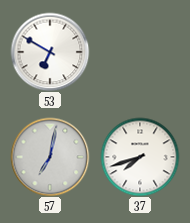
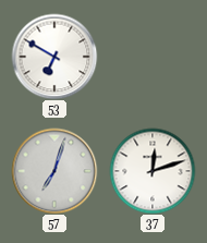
57: 7:02 -> 7:03 (54, 171)
37: 7:42 -> 12:12 (153, 171)
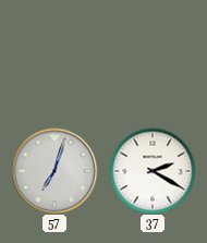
53: 6:50 -> none (54, 57)
37: 12:12 -> 2:20 (153, 171)
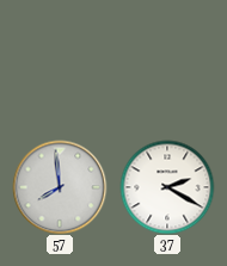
57: 7:03 -> 7:59 (60, 187)
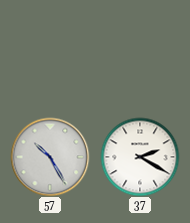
57: 7:59 -> 10:25 (50, 157)
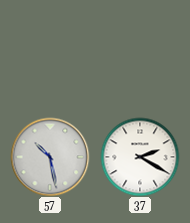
57: 10:25 -> 10:28 (50, 157)
